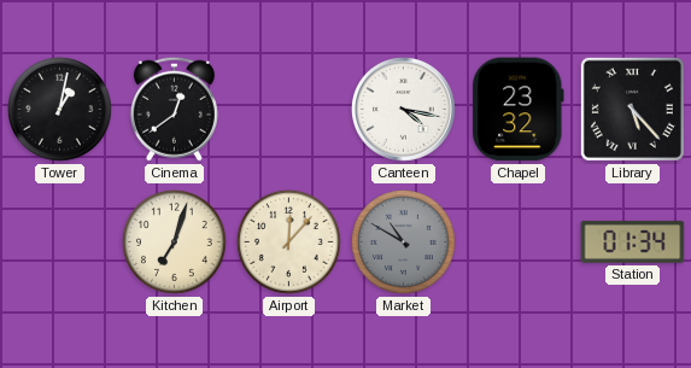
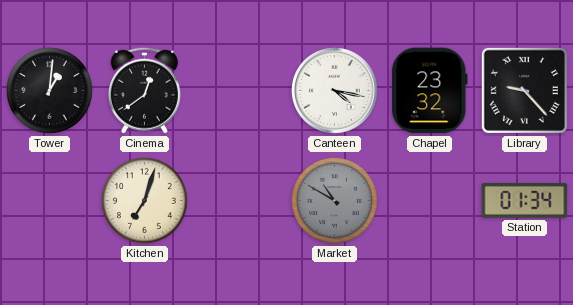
Tower: 1:02 -> 1:01 (50, 91)
Library: 5:23 -> 9:23 (524, 90)
Airport: 12:07 -> none (289, 243)
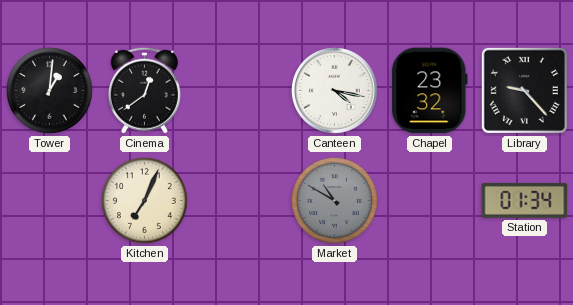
Kitchen: 7:03 -> 7:04 (145, 201)
